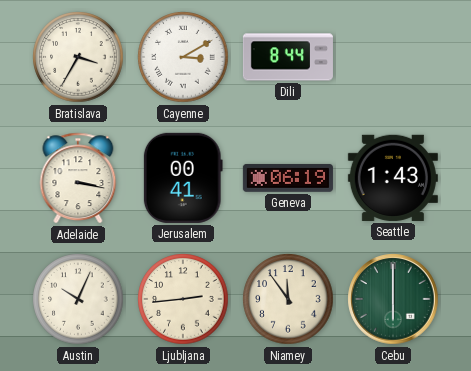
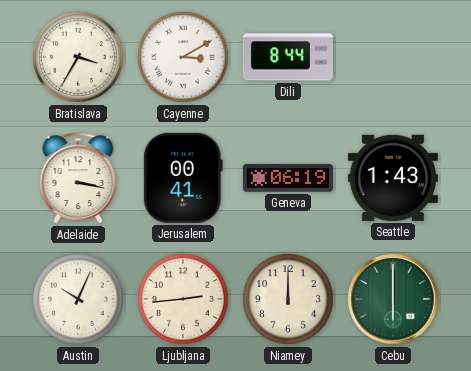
Niamey: 11:54 -> 12:00 (288, 299)
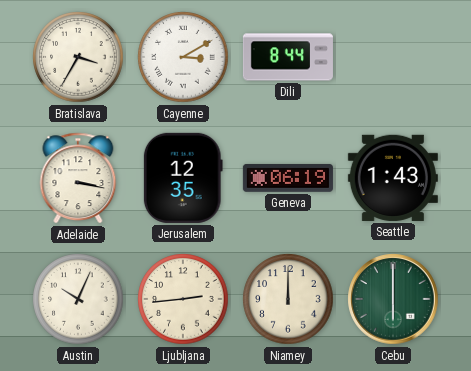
Jerusalem: 00:41 -> 12:35 (183, 178)
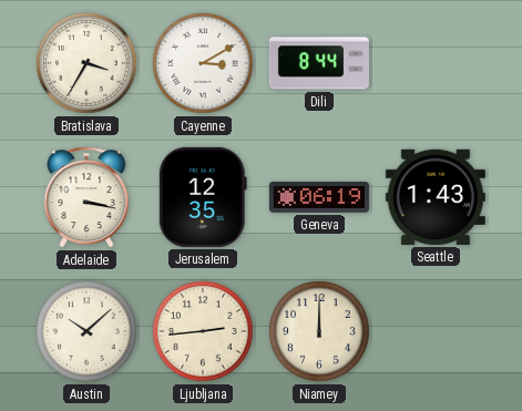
Austin: 10:04 -> 10:08 (86, 331)
Cebu: 6:00 -> none (393, 299)
